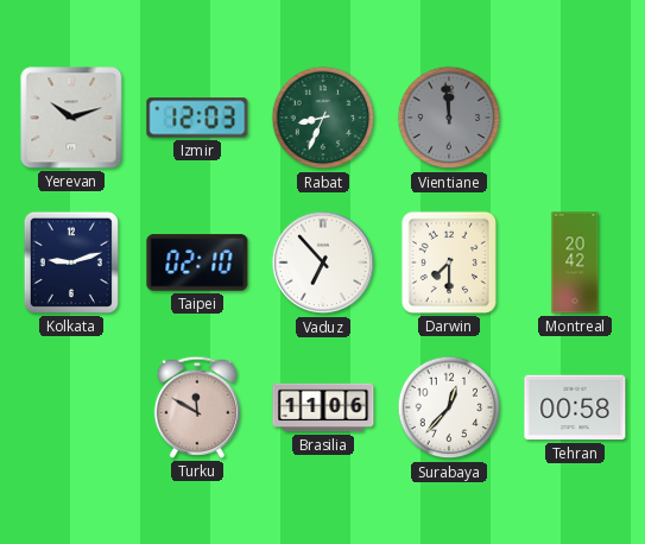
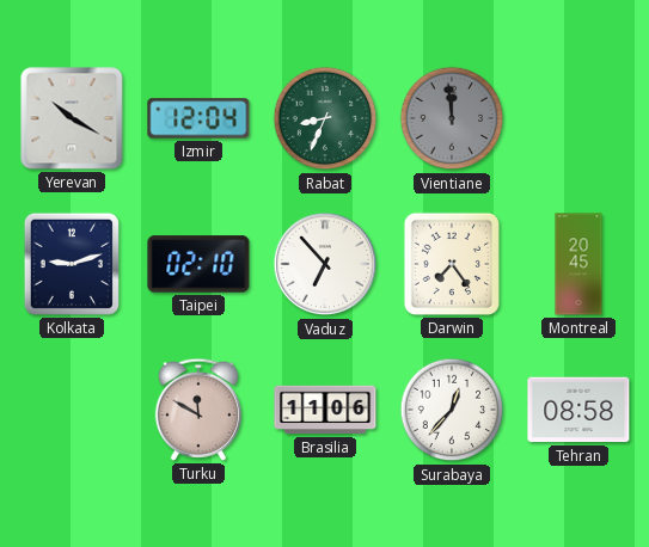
Yerevan: 10:12 -> 10:20 (72, 118)
Izmir: 12:03 -> 12:04 (198, 118)
Darwin: 7:30 -> 7:24 (452, 264)
Montreal: 20:42 -> 20:45 (578, 264)
Tehran: 00:58 -> 08:58 (578, 410)
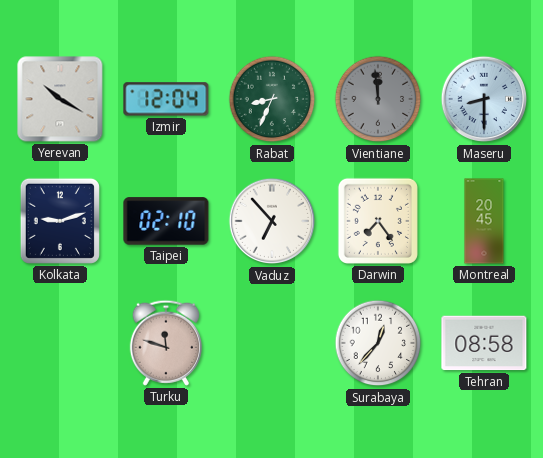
Maseru: none -> 8:30 (484, 99)
Turku: 11:50 -> 11:48 (165, 343)
Brasilia: 11:06 -> none (325, 410)
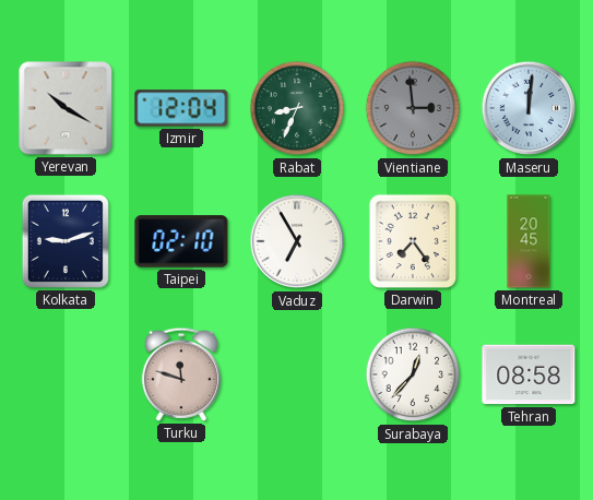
Vientiane: 11:59 -> 2:59 (413, 108)
Maseru: 8:30 -> 12:01 (529, 108)
Vaduz: 6:53 -> 6:55 (297, 241)
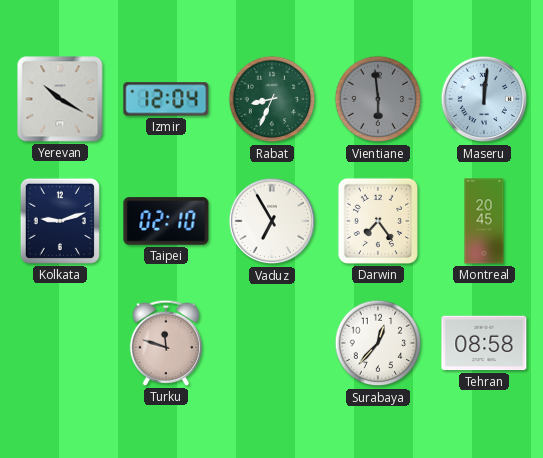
Vientiane: 2:59 -> 5:59 (378, 99)
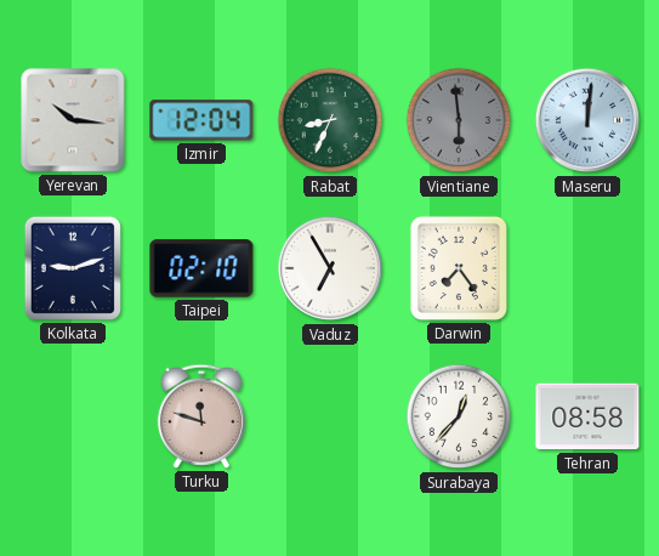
Yerevan: 10:20 -> 10:16 (73, 120)
Montreal: 20:45 -> none (484, 221)
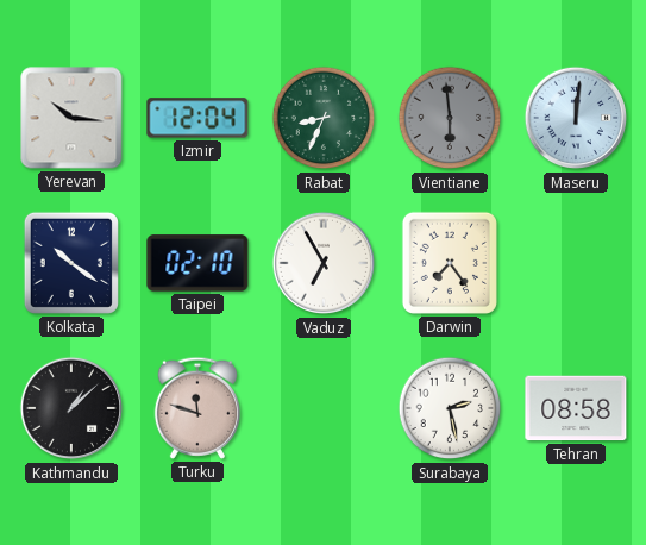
Kolkata: 9:12 -> 10:21 (71, 263)
Kathmandu: none -> 1:08 (71, 408)
Surabaya: 12:37 -> 2:28 (450, 408)
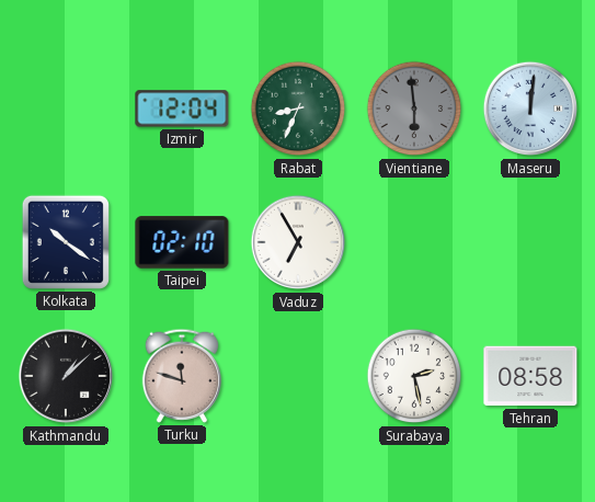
Yerevan: 10:16 -> none (71, 118)
Darwin: 7:24 -> none (450, 263)
